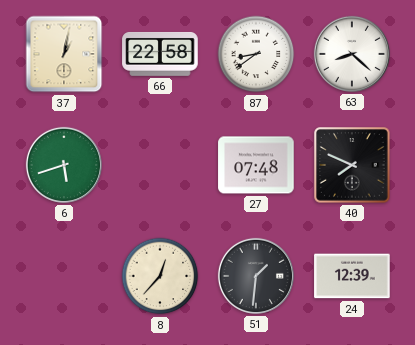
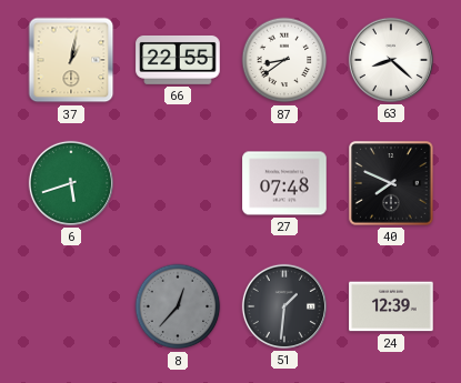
66: 22:58 -> 22:55 (178, 60)
8 dial: cream -> grey (178, 306)
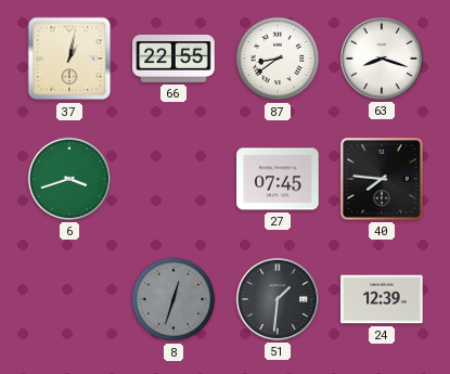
63: 8:22 -> 8:18 (382, 59)
6: 5:42 -> 3:42 (69, 179)
27: 07:48 -> 07:45 (278, 179)
40: 7:49 -> 7:46 (382, 179)
8: 12:37 -> 12:33 (173, 299)
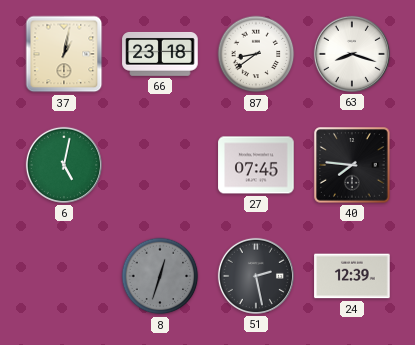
66: 22:55 -> 23:18 (160, 54)
6: 3:42 -> 5:02 (64, 165)
51: 1:31 -> 2:28 (256, 276)
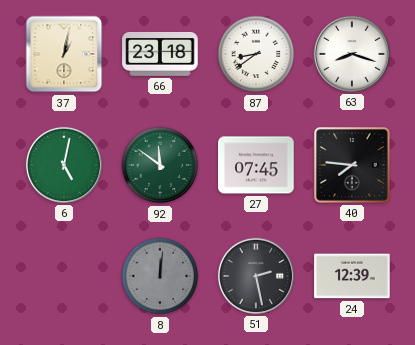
92: none -> 11:51 (160, 165)
8: 12:33 -> 12:01 (160, 276)
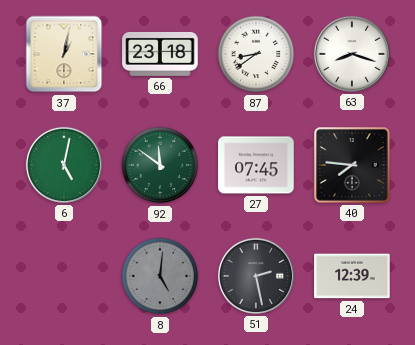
8: 12:01 -> 5:01 (160, 276)
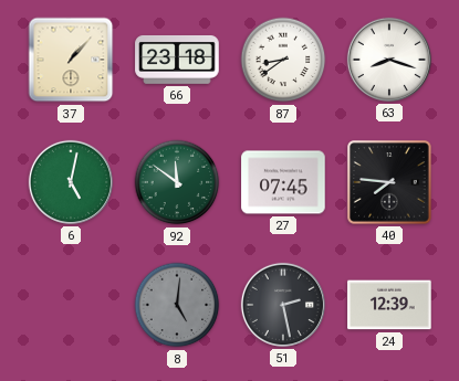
37: 1:02 -> 1:07 (71, 60)
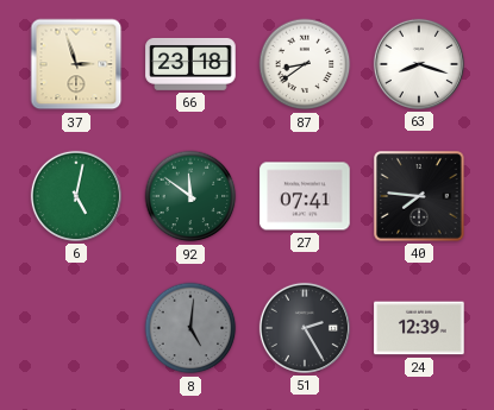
37: 1:07 -> 2:57 (76, 64)
27: 07:45 -> 07:41 (305, 196)
51: 2:28 -> 2:25 (305, 328)
